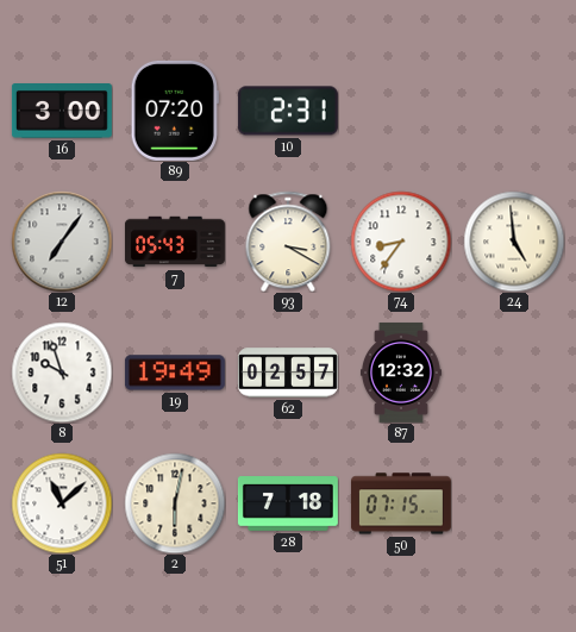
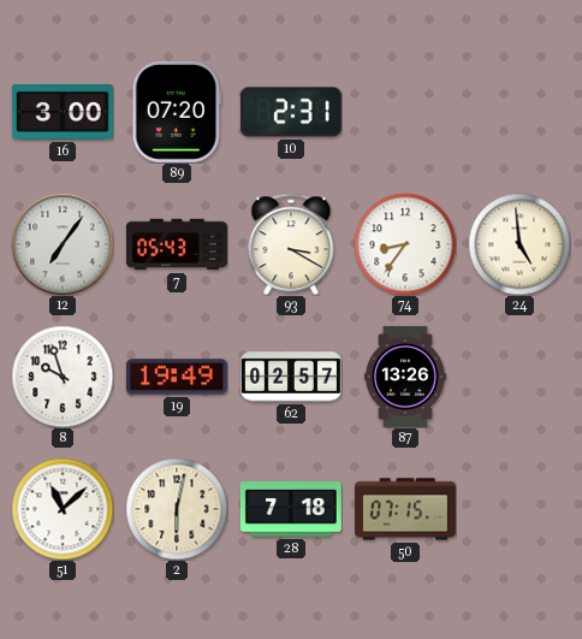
87: 12:32 -> 13:26 (405, 377)
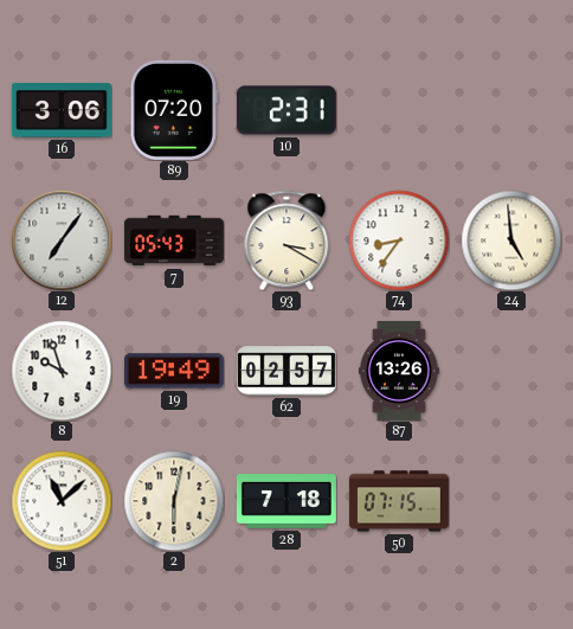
16: 3:00 -> 3:06 (62, 111)
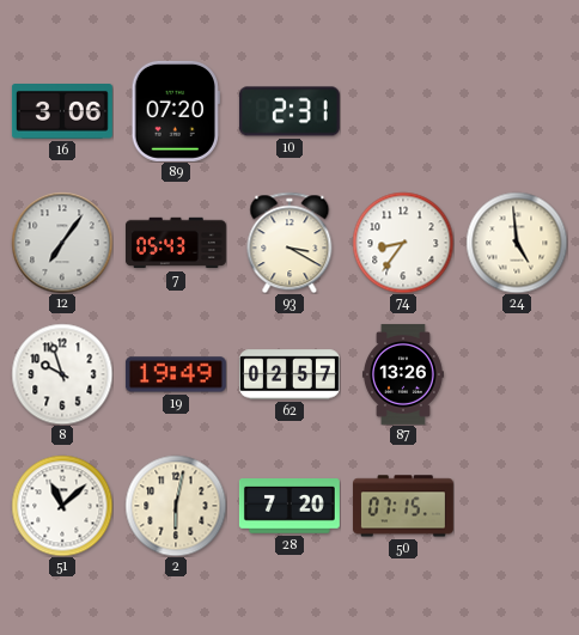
28: 7:18 -> 7:20 (289, 507)
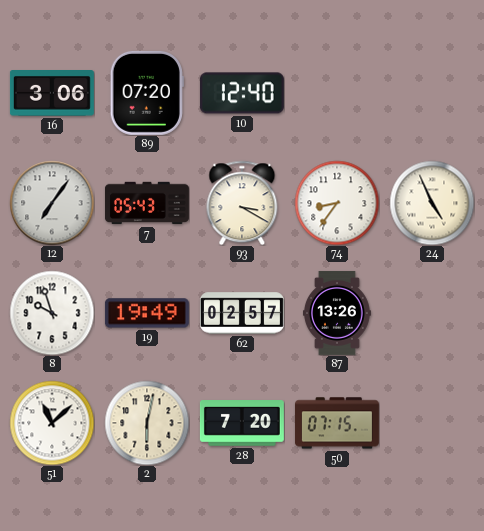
10: 2:31 -> 12:40 (242, 93)
24: 4:59 -> 4:56 (432, 203)
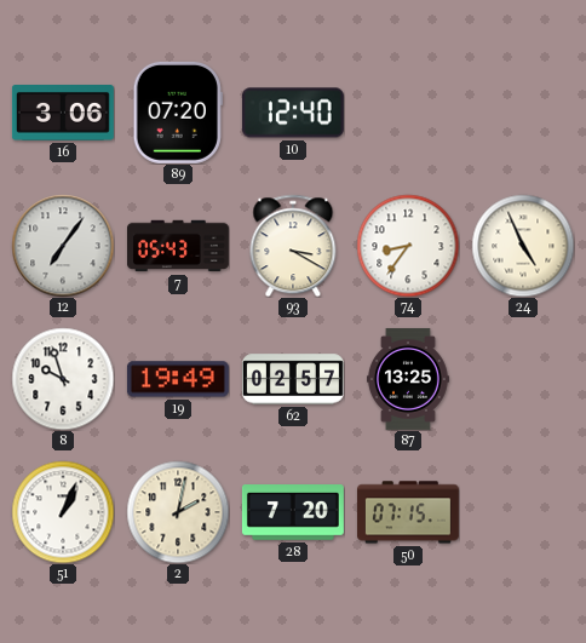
87: 13:26 -> 13:25 (408, 379)
51: 11:08 -> 1:04 (63, 512)
2: 6:02 -> 2:02 (178, 512)
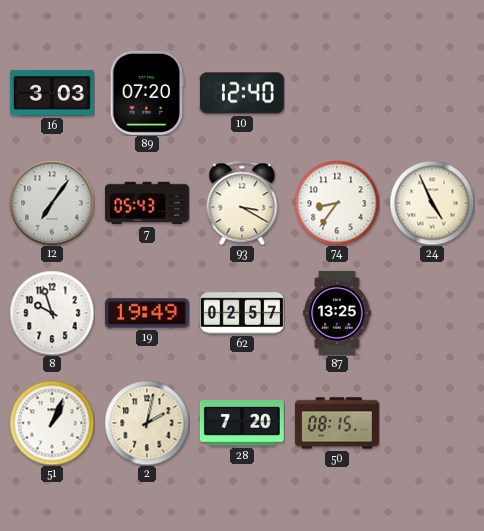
16: 3:06 -> 3:03 (52, 94)
50: 07:15 -> 08:15 (337, 423)
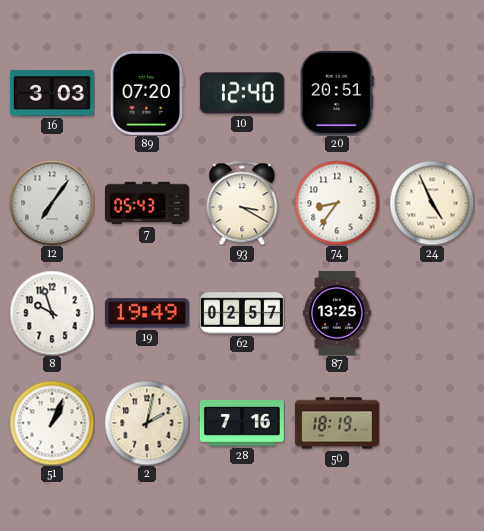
20: none -> 20:51 (337, 93)
28: 7:20 -> 7:16 (242, 424)
50: 08:15 -> 18:19 (337, 423)
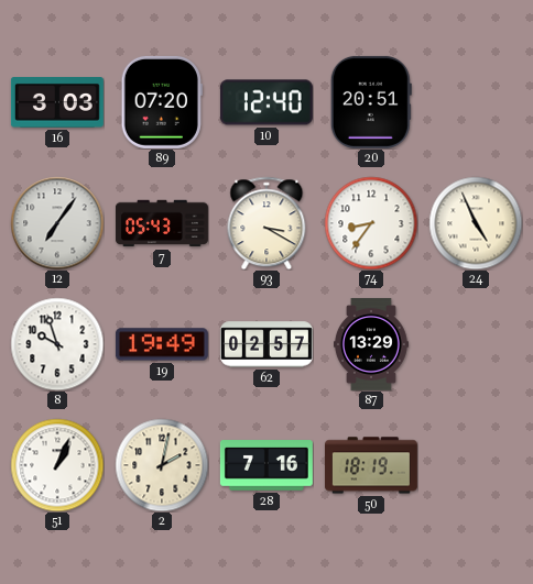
87: 13:25 -> 13:29 (371, 344)
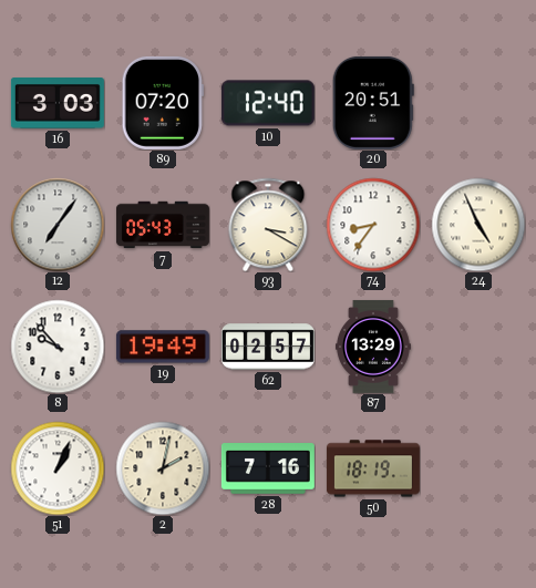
8: 9:57 -> 9:53 (58, 347)
